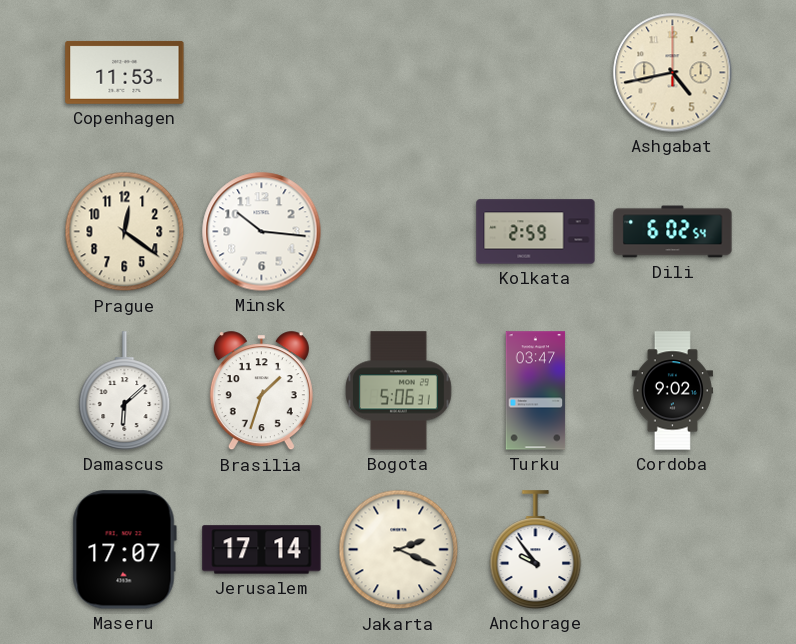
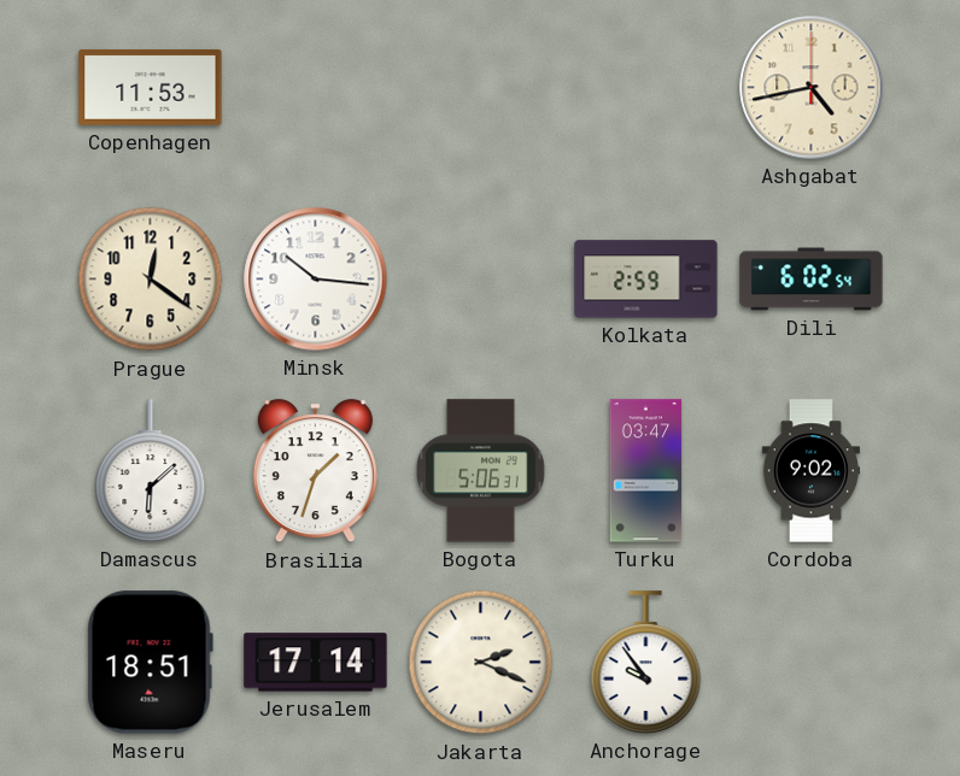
Maseru: 17:07 -> 18:51 (150, 663)
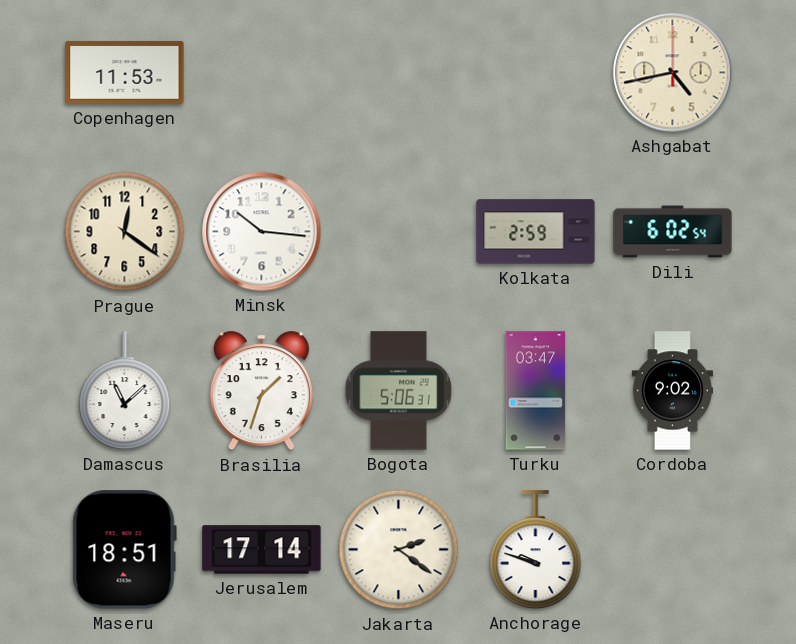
Damascus: 6:08 -> 11:08 (125, 391)
Jakarta: 2:19 -> 2:21 (399, 550)
Anchorage: 9:54 -> 9:48 (536, 550)
